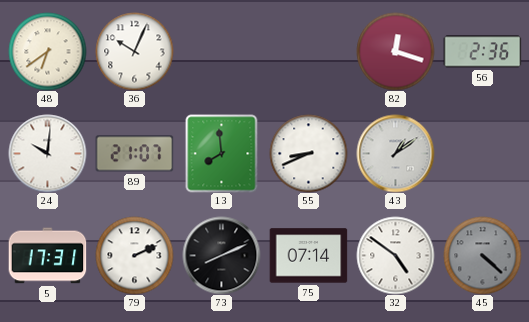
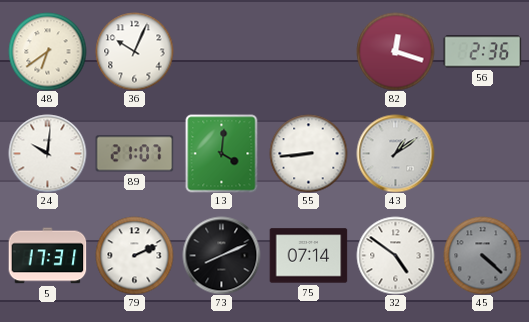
13: 7:59 -> 4:01 (222, 153)
55: 8:41 -> 8:44 (308, 153)
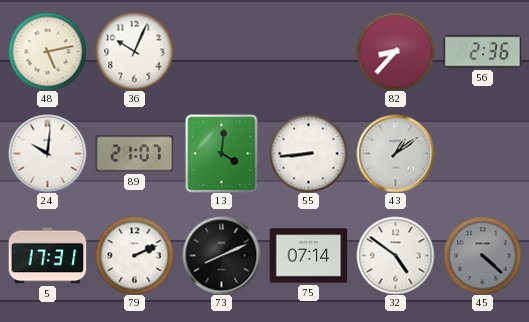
48: 6:39 -> 5:13 (47, 51)
82: 12:18 -> 8:37 (395, 51)
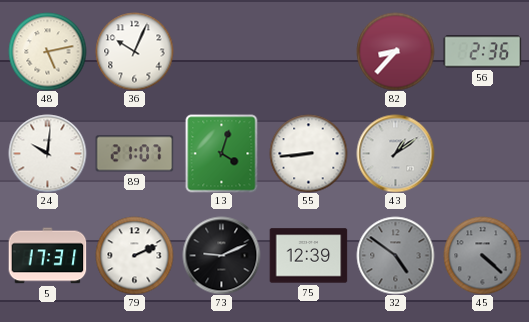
13: 4:01 -> 4:03 (222, 153)
73: 8:11 -> 9:11 (221, 255)
75: 07:14 -> 12:39 (308, 256)
32 dial: white -> grey (395, 255)
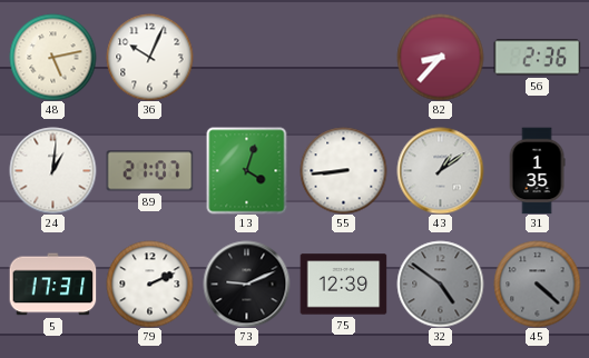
24: 10:01 -> 1:01 (52, 170)
31: none -> 1:35 (537, 170)
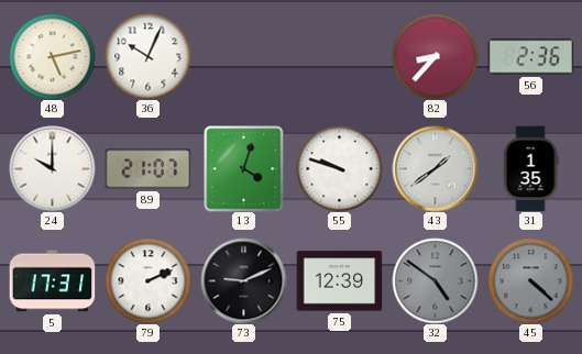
24: 1:01 -> 10:00 (52, 168)
55: 8:44 -> 9:48 (339, 168)
43: 1:09 -> 1:39 (435, 168)
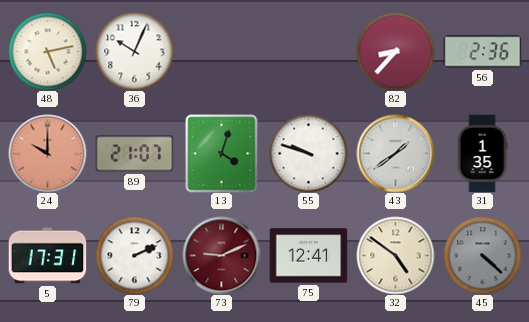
24 dial: white -> salmon (47, 153)
73 dial: black -> burgundy (221, 255)
75: 12:39 -> 12:41 (308, 256)
32 dial: grey -> cream (395, 255)
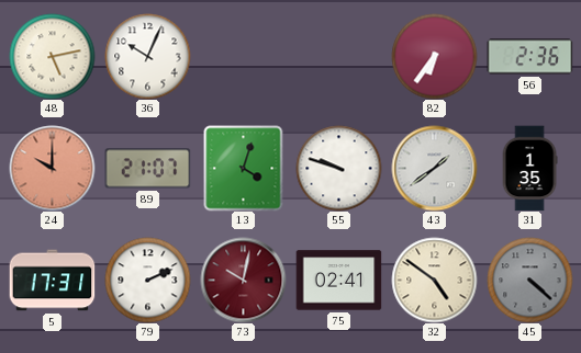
82: 8:37 -> 6:36 (434, 56)
73: 9:11 -> 10:02 (243, 280)
75: 12:41 -> 02:41 (338, 281)
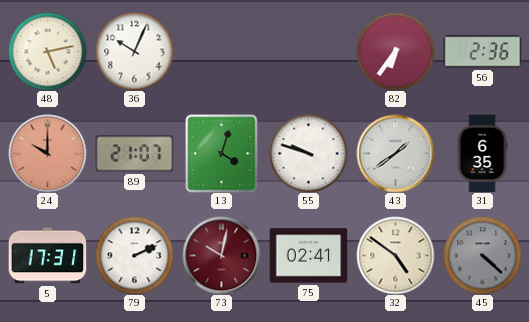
31: 1:35 -> 6:35 (482, 153)
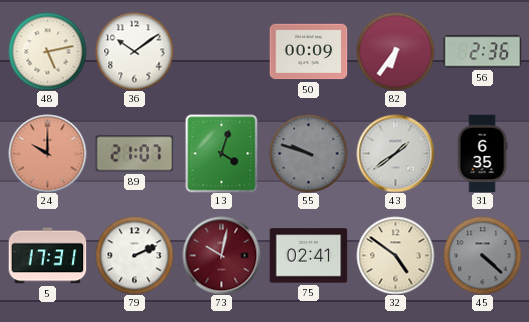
36: 10:04 -> 10:09 (134, 51)
50: none -> 00:09 (308, 52)
55 dial: white -> grey (308, 153)
